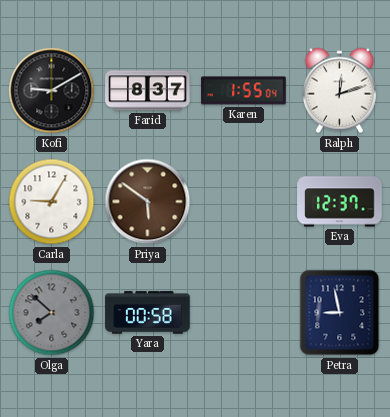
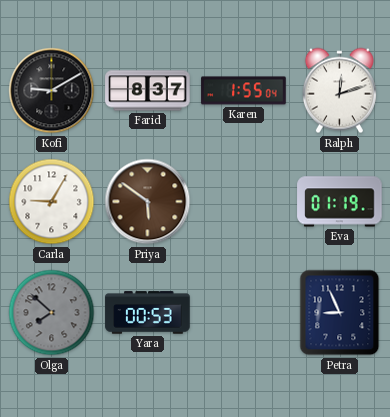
Eva: 12:37 -> 01:19 (340, 202)
Yara: 00:58 -> 00:53 (148, 313)
Petra: 8:58 -> 8:56 (340, 313)
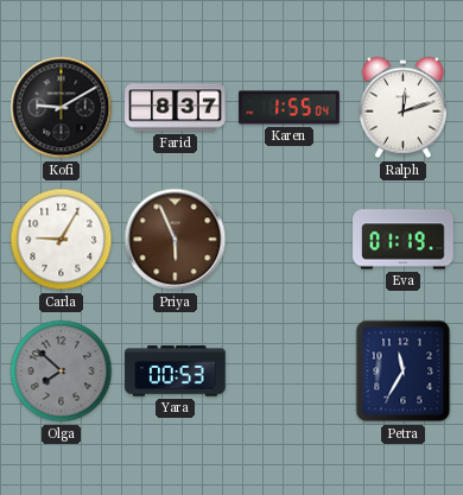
Priya: 5:51 -> 5:56 (176, 240)
Petra: 8:56 -> 11:35 (404, 372)
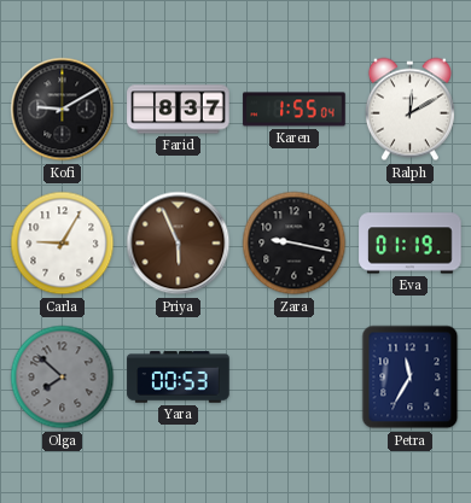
Ralph: 12:12 -> 12:10 (409, 110)
Zara: none -> 9:17 (295, 244)
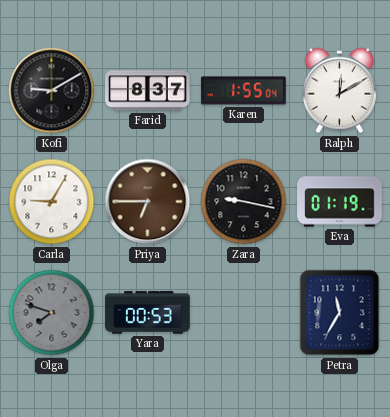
Priya: 5:56 -> 6:45 (148, 202)
Olga: 7:52 -> 7:48 (52, 313)
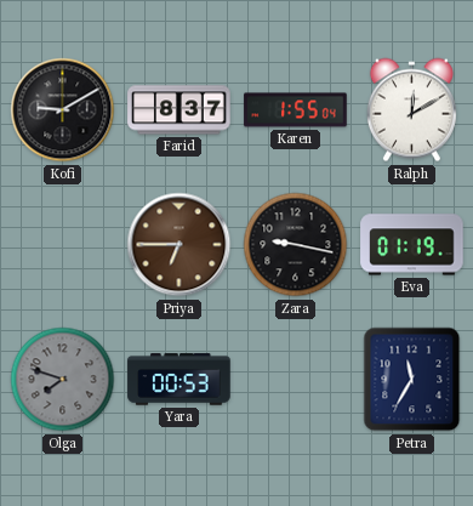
Carla: 9:05 -> none (52, 202)
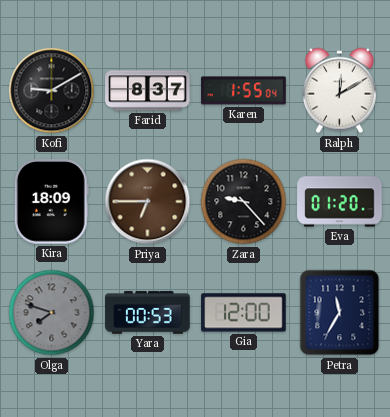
Kira: none -> 18:09 (51, 202)
Zara: 9:17 -> 9:23 (244, 202)
Eva: 01:19 -> 01:20 (340, 202)
Gia: none -> 12:00 (244, 313)
